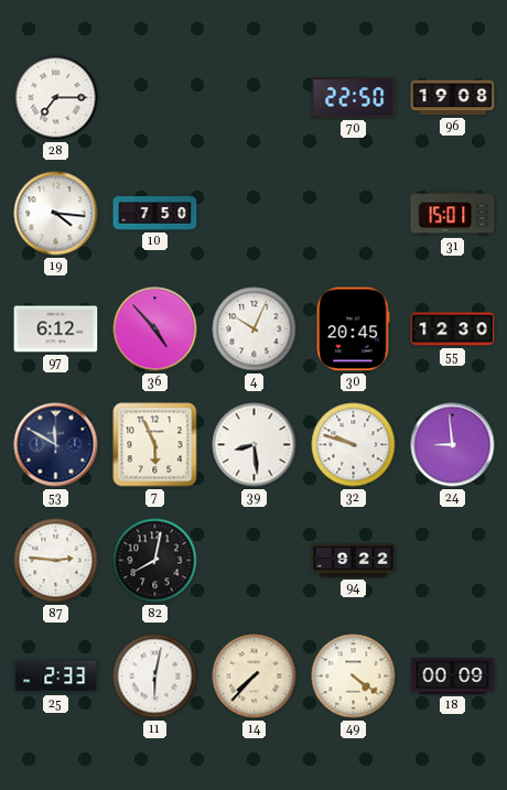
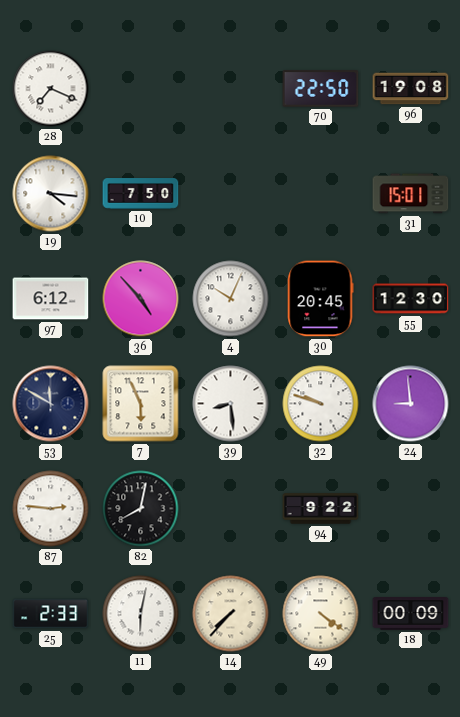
28: 7:15 -> 7:19 (51, 89)
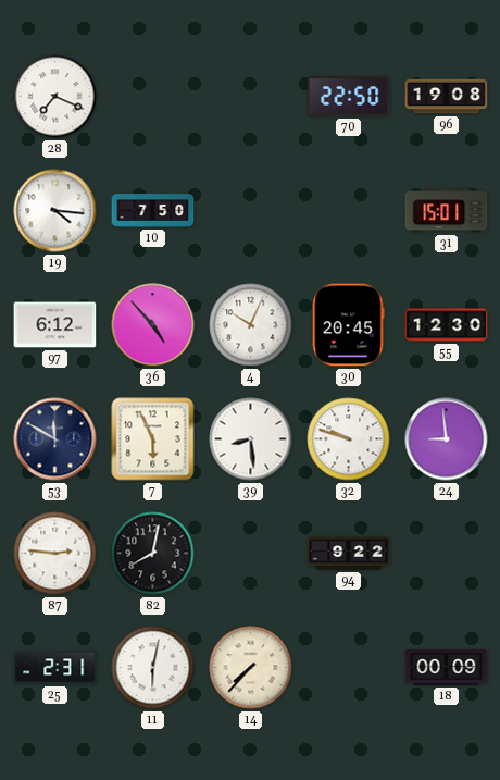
25: 2:33 -> 2:31 (55, 668)
49: 4:21 -> none (321, 614)
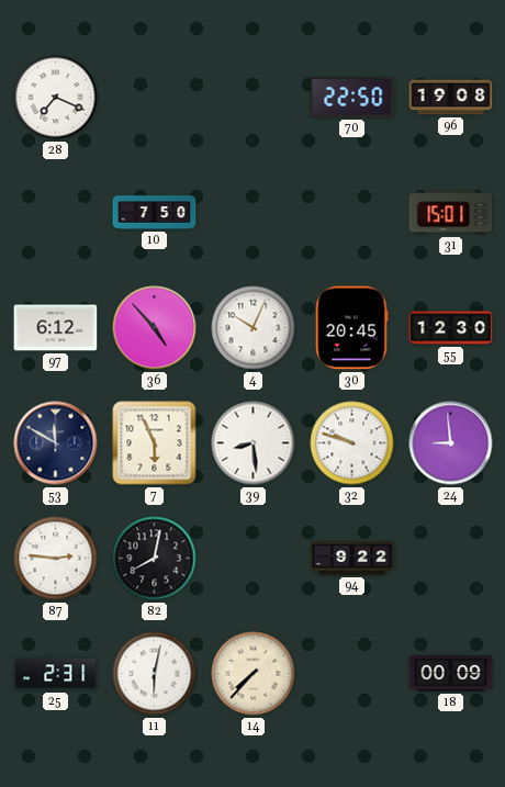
19: 4:16 -> none (55, 211)
